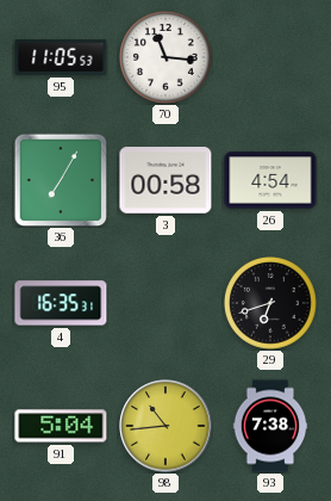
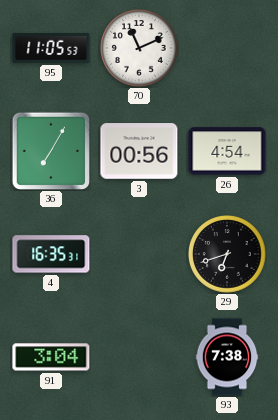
70: 11:16 -> 11:11 (140, 49)
3: 00:58 -> 00:56 (139, 151)
91: 5:04 -> 3:04 (51, 357)
98: 10:44 -> none (165, 426)
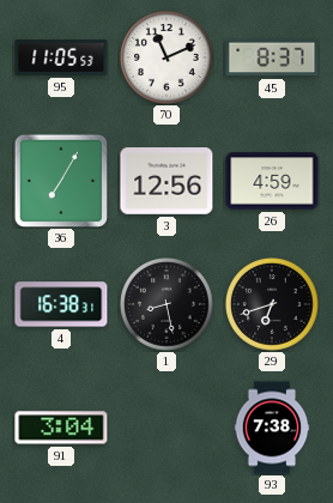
45: none -> 8:37 (272, 57)
3: 00:56 -> 12:56 (166, 181)
26: 4:54 -> 4:59 (272, 181)
4: 16:35 -> 16:38 (61, 304)
1: none -> 8:28 (168, 305)
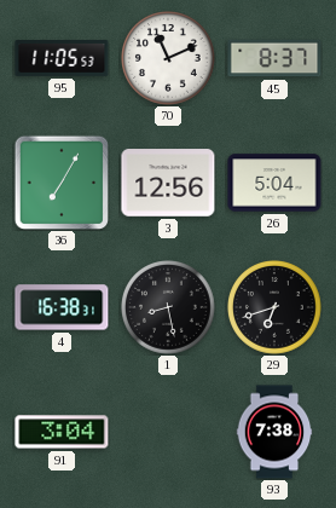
26: 4:59 -> 5:04 (274, 183)
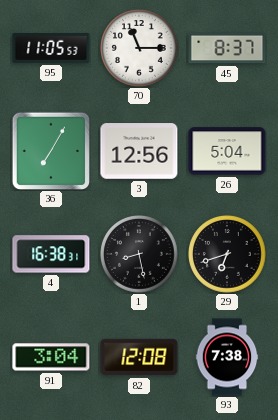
70: 11:11 -> 11:15 (140, 49)
82: none -> 12:08 (139, 357)
